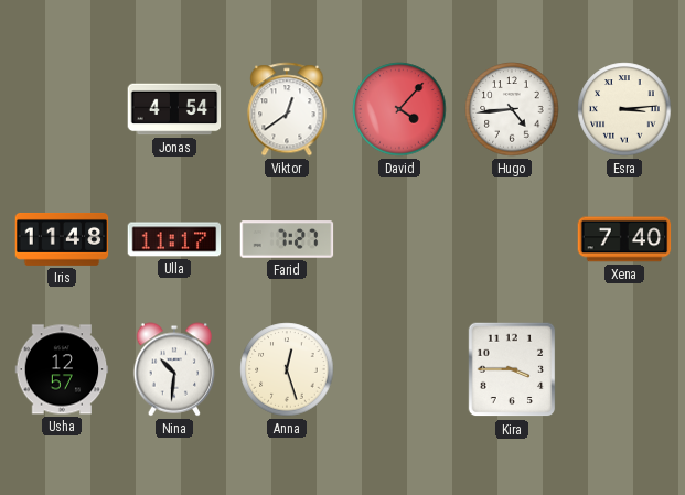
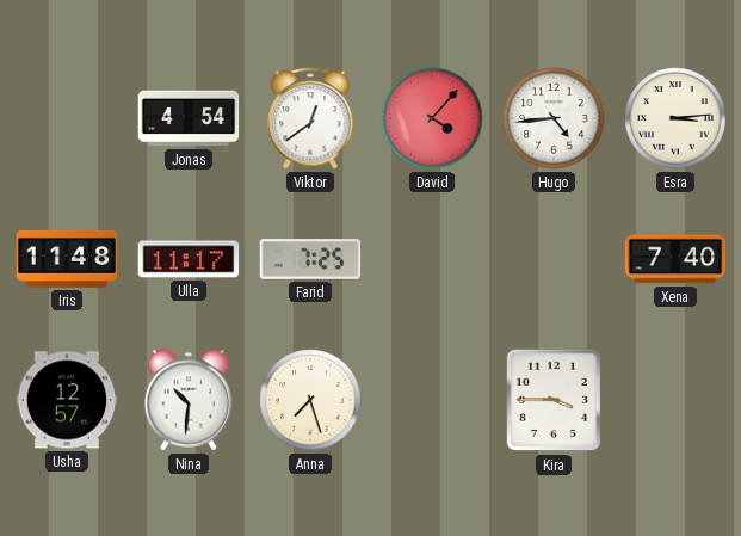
Farid: 7:27 -> 7:25 (310, 259)
Anna: 12:27 -> 7:27 (310, 400)
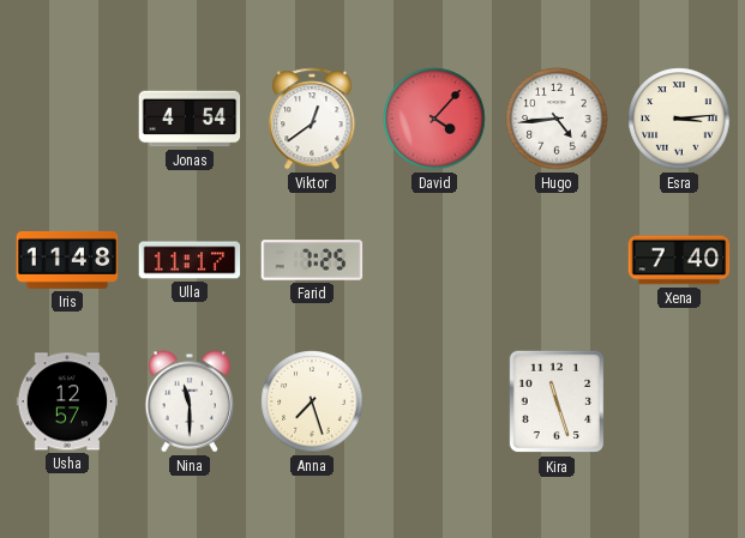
Nina: 10:31 -> 11:30 (190, 401)
Kira: 3:45 -> 11:27 (557, 401)
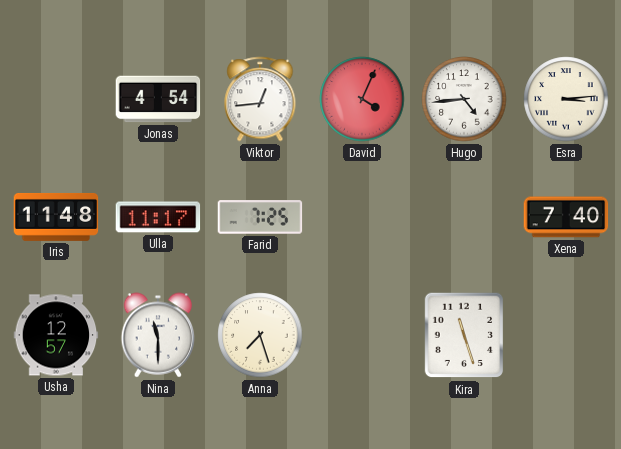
Viktor: 12:39 -> 12:44 (260, 99)
David: 4:07 -> 4:04 (362, 99)
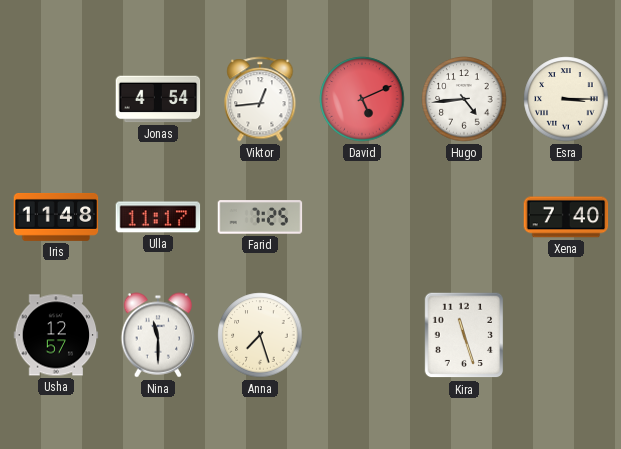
David: 4:04 -> 5:11 (362, 99)
Esra: 3:14 -> 3:15 (566, 99)
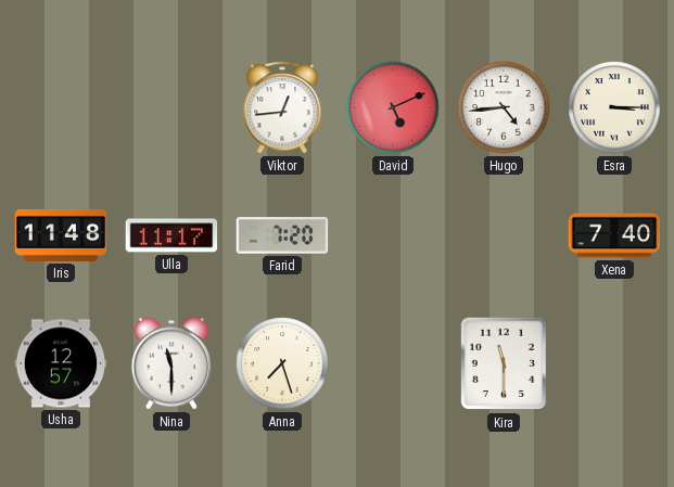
Jonas: 4:54 -> none (158, 99)
Farid: 7:25 -> 7:20 (282, 235)
Kira: 11:27 -> 11:30 (504, 363)
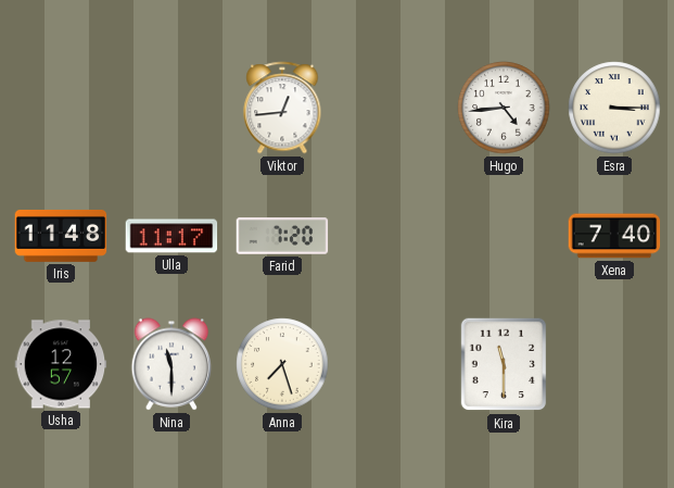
David: 5:11 -> none (393, 107)
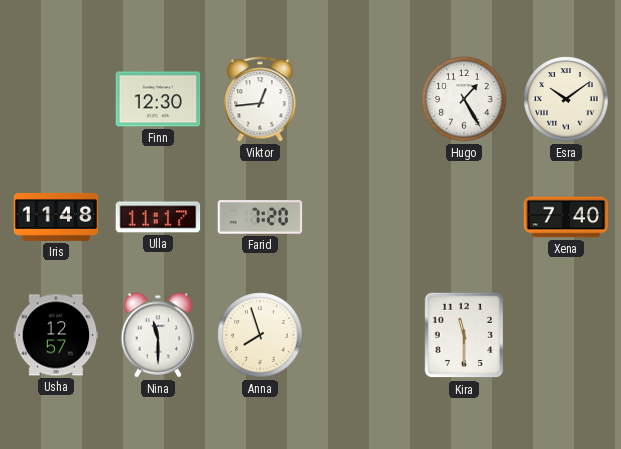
Finn: none -> 12:30 (158, 99)
Hugo: 4:44 -> 1:25 (464, 99)
Esra: 3:15 -> 10:09 (566, 99)
Anna: 7:27 -> 7:57 (260, 335)
